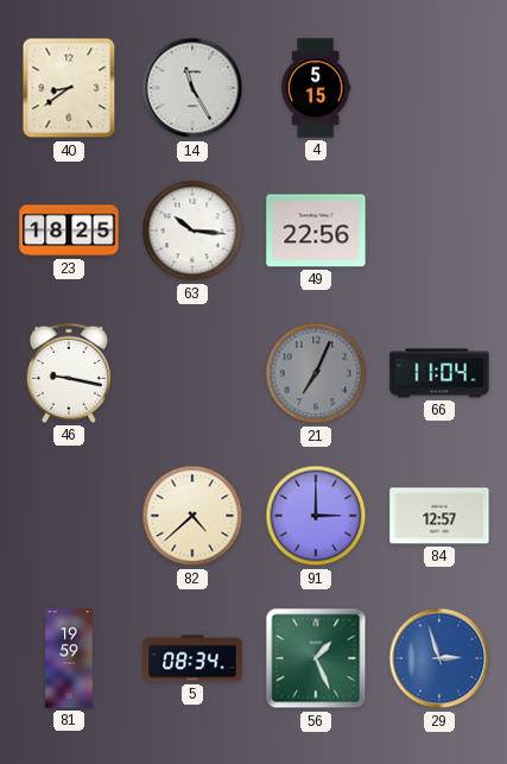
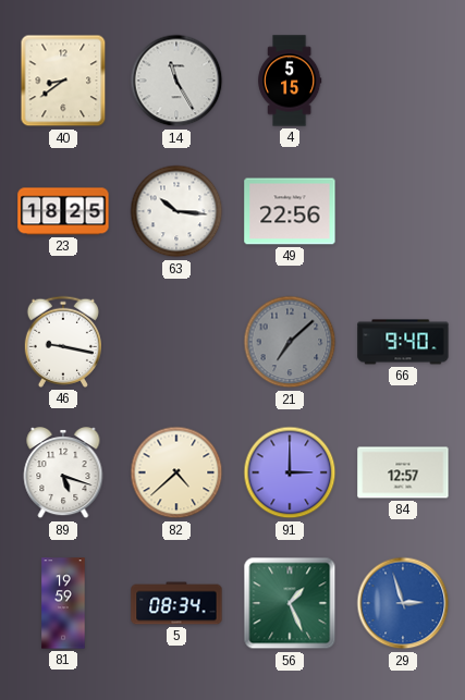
21: 7:04 -> 7:08 (290, 342)
66: 11:04 -> 9:40 (403, 342)
89: none -> 5:18 (63, 474)
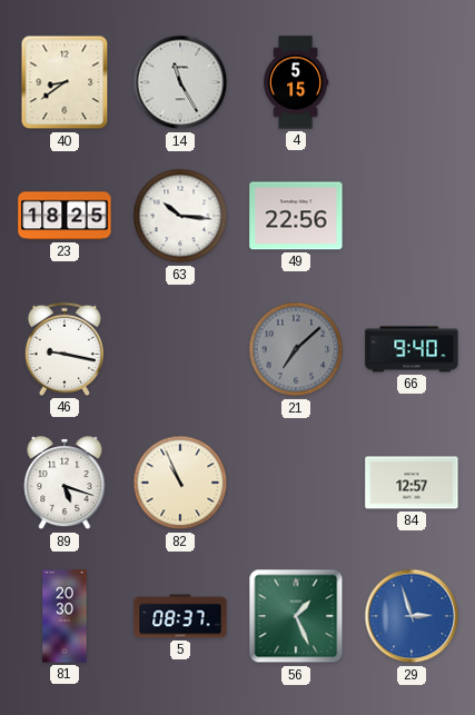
82: 4:38 -> 10:56 (180, 483)
91: 3:00 -> none (290, 472)
81: 19:59 -> 20:30 (65, 616)
5: 08:34 -> 08:37 (180, 616)
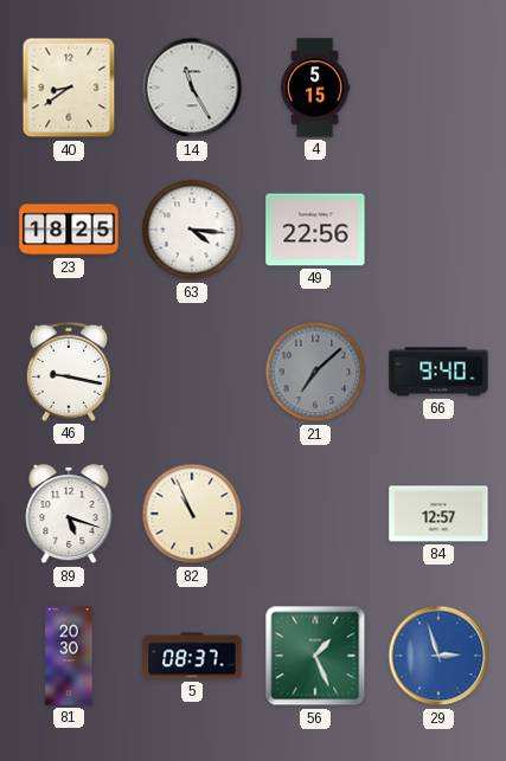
63: 10:16 -> 4:16 (192, 230)
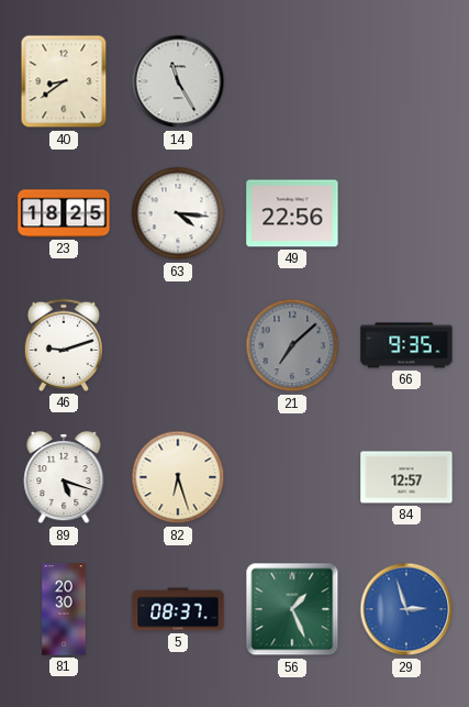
4: 5:15 -> none (315, 88)
46: 9:17 -> 9:12 (64, 345)
66: 9:40 -> 9:35 (406, 345)
82: 10:56 -> 6:27 (178, 477)
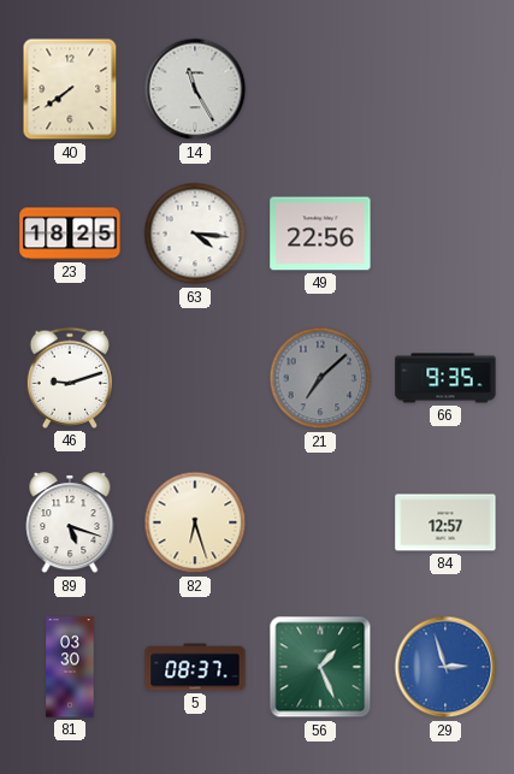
40: 8:39 -> 7:39 (70, 89)
81: 20:30 -> 03:30 (70, 667)
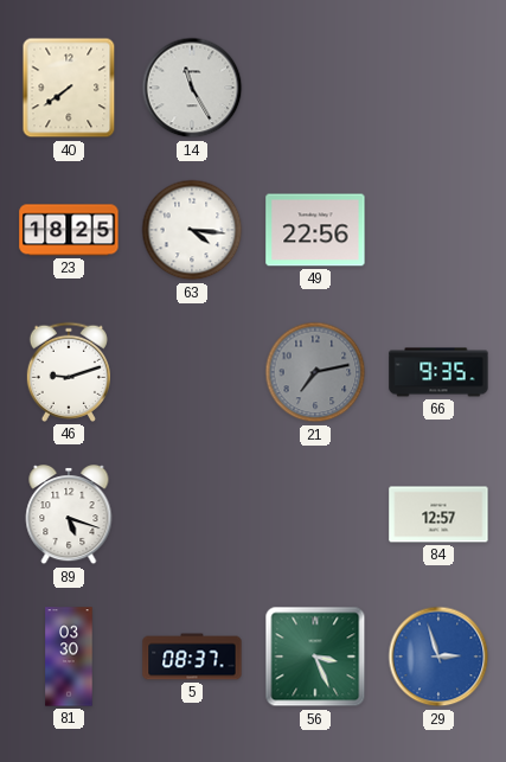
21: 7:08 -> 7:13 (315, 372)
82: 6:27 -> none (195, 522)
56: 1:26 -> 3:26 (315, 657)
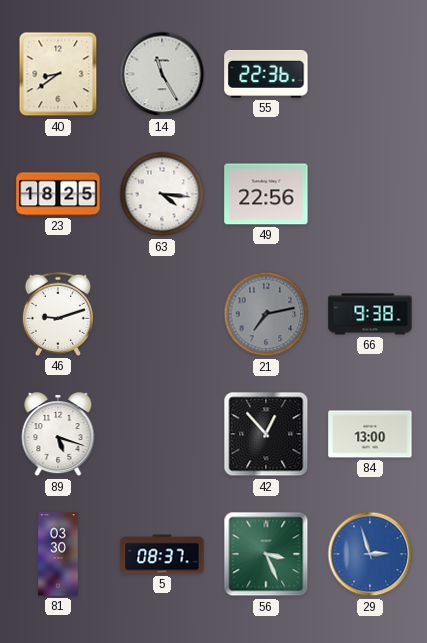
40: 7:39 -> 8:39 (58, 74)
55: none -> 22:36 (266, 74)
66: 9:35 -> 9:38 (370, 314)
42: none -> 12:53 (266, 434)
84: 12:57 -> 13:00 (370, 434)
